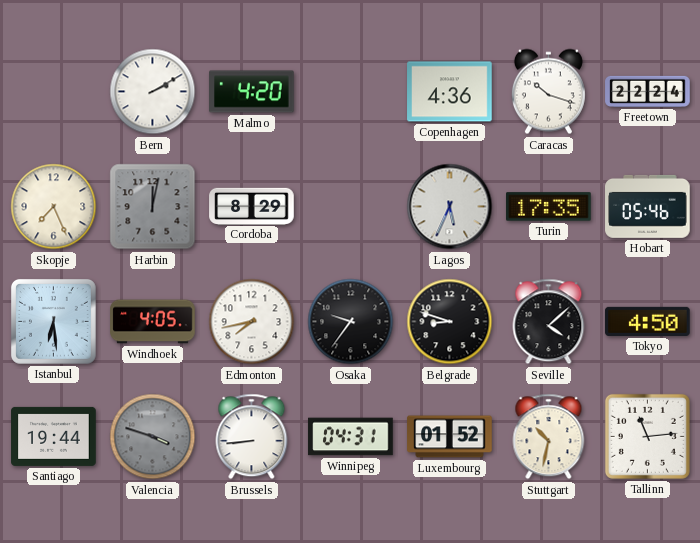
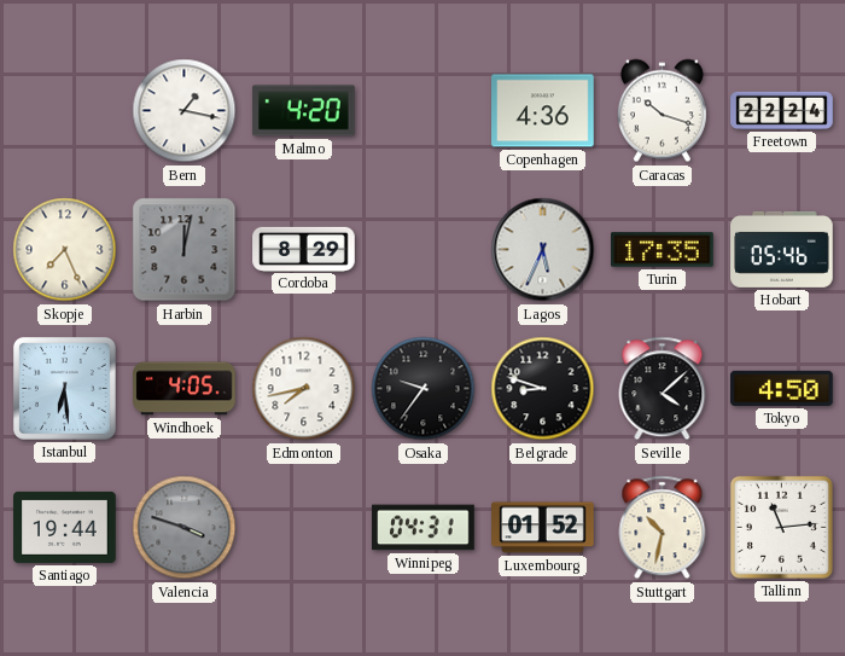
Bern: 2:10 -> 1:17 (185, 111)
Brussels: 8:44 -> none (252, 437)
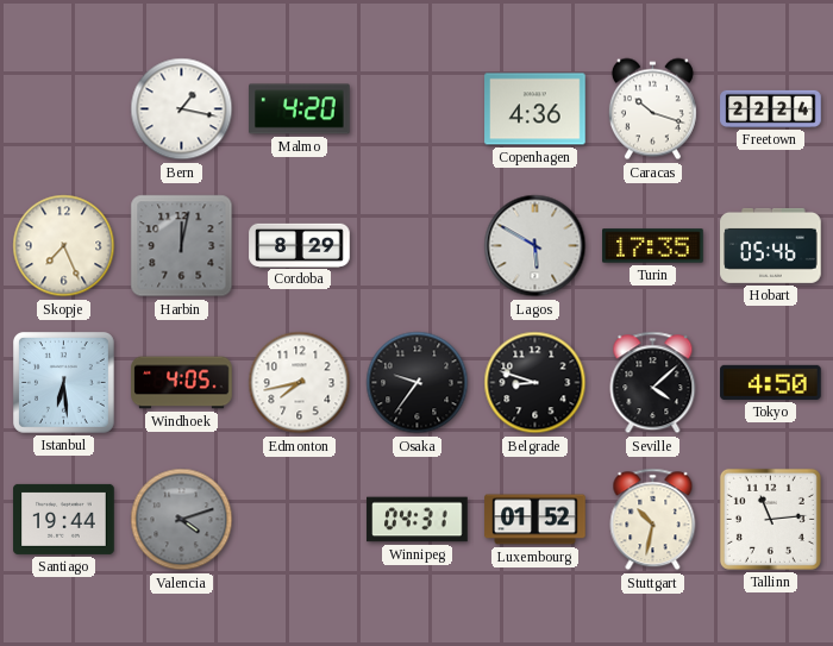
Lagos: 5:34 -> 5:50 (535, 246)
Valencia: 3:48 -> 4:12 (182, 520)
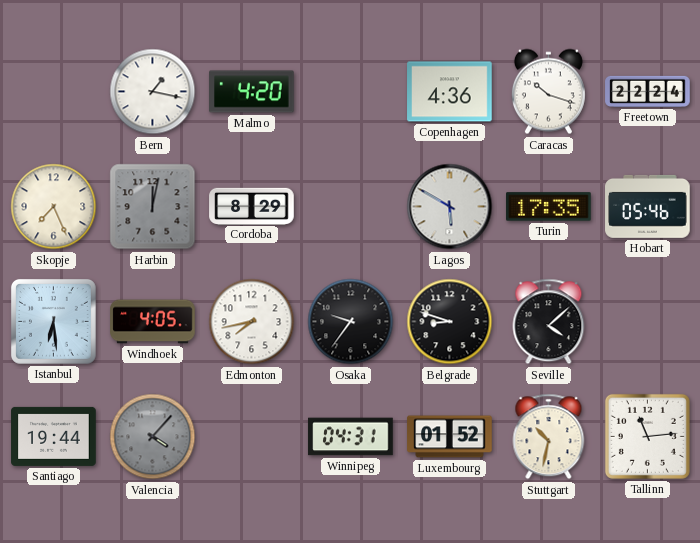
Tokyo: 4:50 -> none (771, 382)
Valencia: 4:12 -> 4:07 (153, 437)
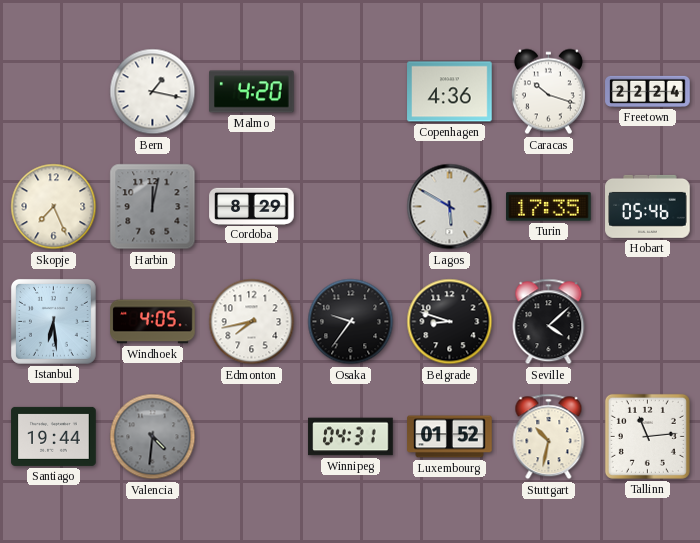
Valencia: 4:07 -> 4:31 (153, 437)
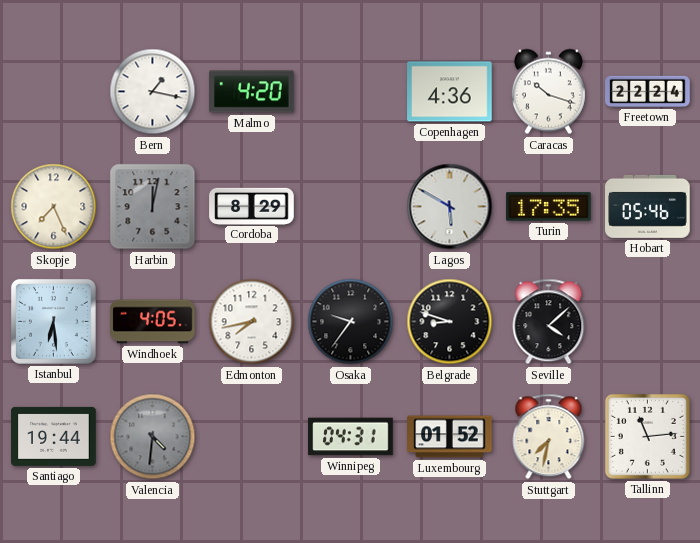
Stuttgart: 10:32 -> 7:32 (549, 437)
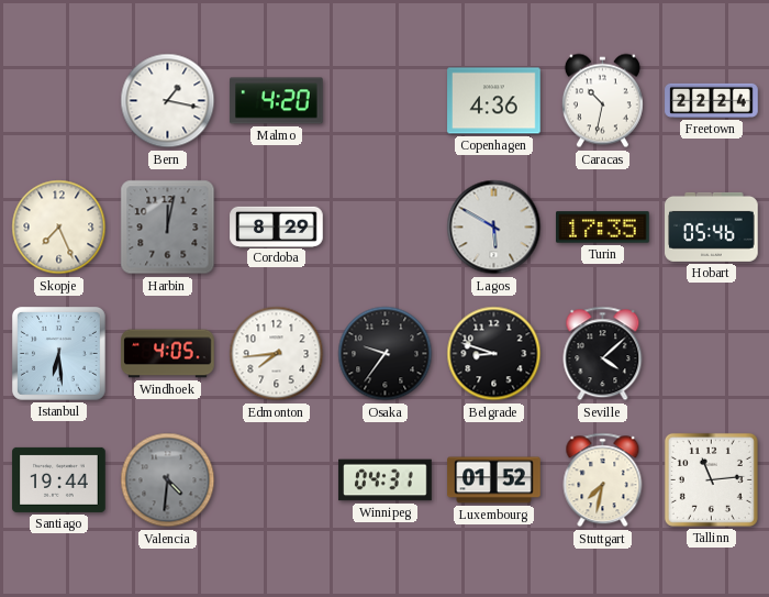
Caracas: 10:18 -> 10:32 (602, 101)
Edmonton: 7:43 -> 7:44 (277, 354)
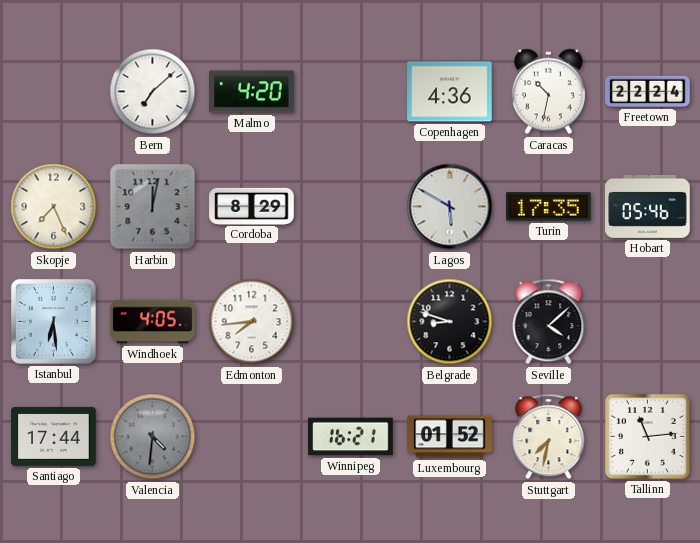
Bern: 1:17 -> 7:08 (153, 92)
Osaka: 9:36 -> none (386, 354)
Santiago: 19:44 -> 17:44 (54, 436)
Winnipeg: 04:31 -> 16:21 (351, 437)
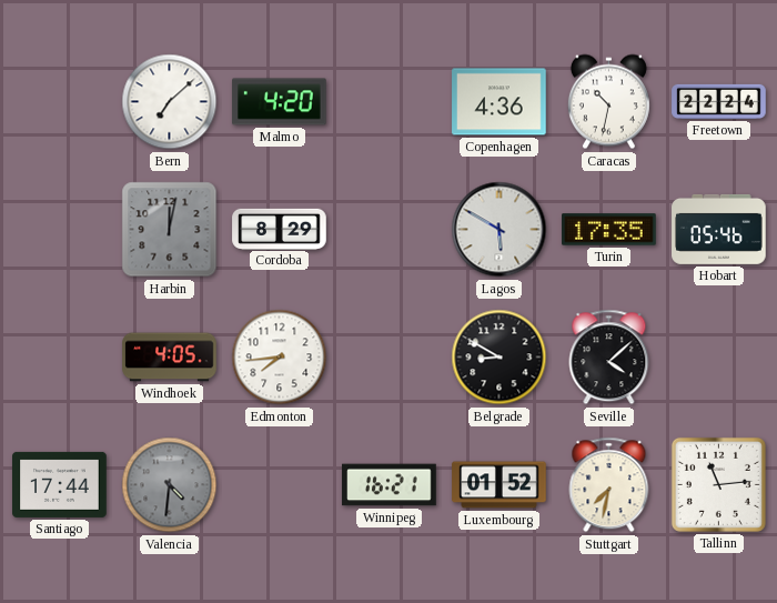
Skopje: 7:26 -> none (54, 207)
Istanbul: 6:29 -> none (53, 321)
Belgrade: 8:48 -> 8:50 (500, 358)
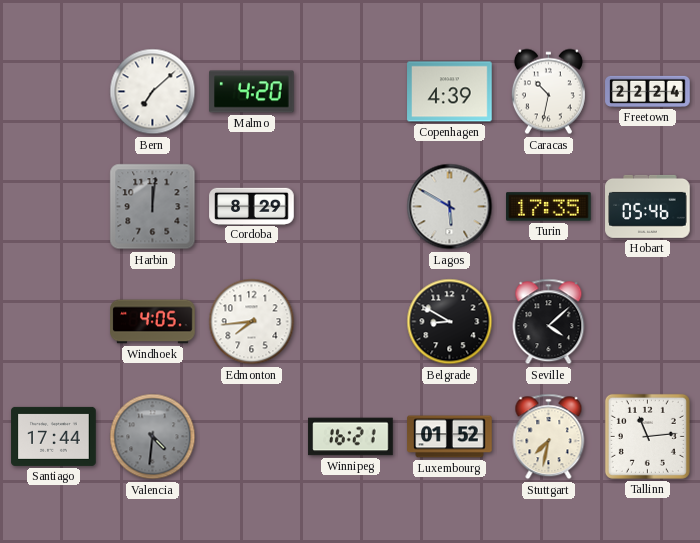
Copenhagen: 4:36 -> 4:39 (450, 92)
Harbin: 12:02 -> 12:01 (153, 207)
